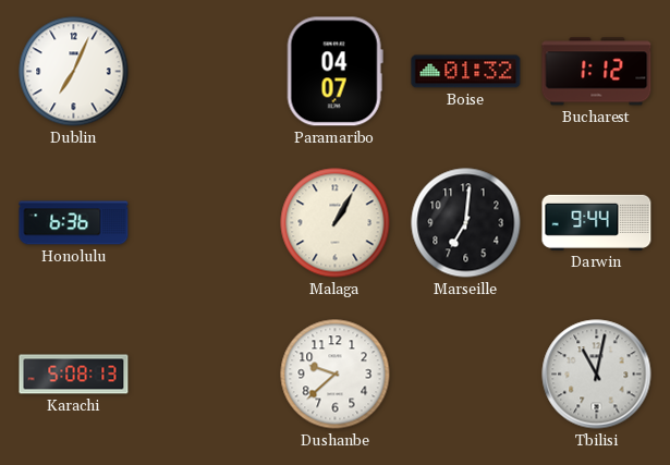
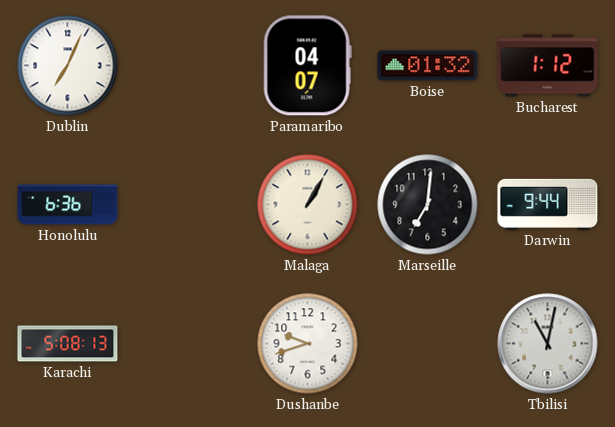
Dushanbe: 9:38 -> 9:42 (308, 344)
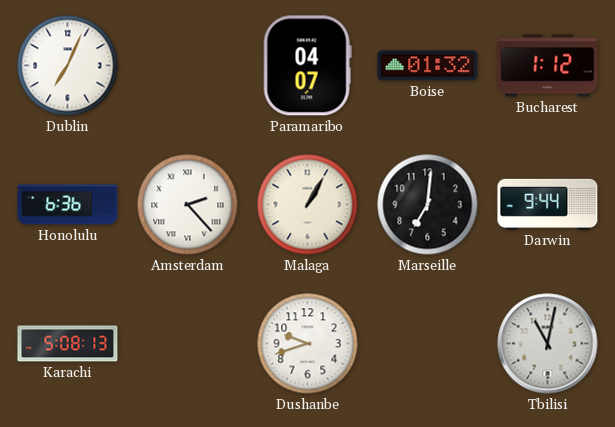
Amsterdam: none -> 2:23 (188, 205)
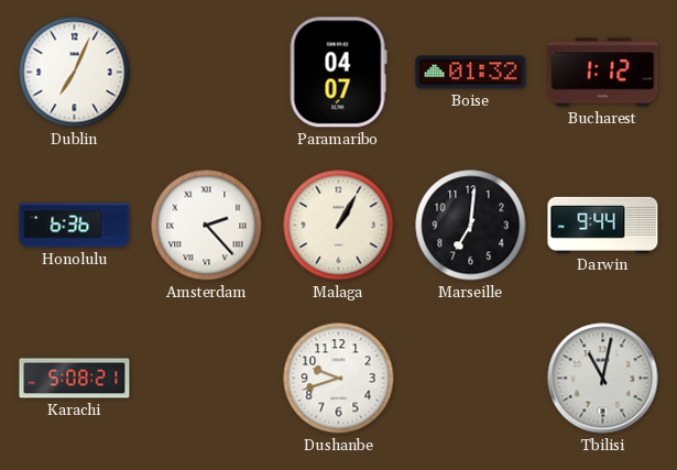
Karachi: 5:08:13 -> 5:08:21 (75, 379)
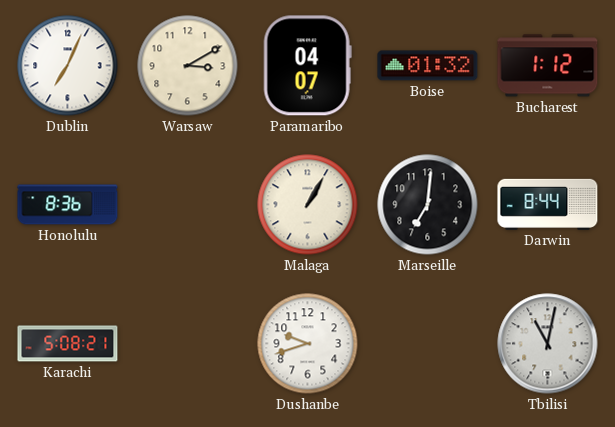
Warsaw: none -> 3:10 (188, 66)
Honolulu: 6:36 -> 8:36 (68, 205)
Amsterdam: 2:23 -> none (207, 226)
Darwin: 9:44 -> 8:44 (548, 204)
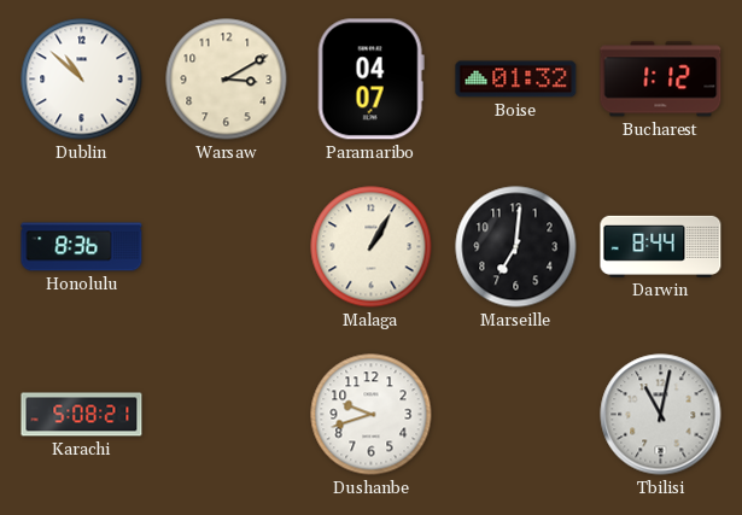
Dublin: 7:04 -> 10:52 (82, 80)
